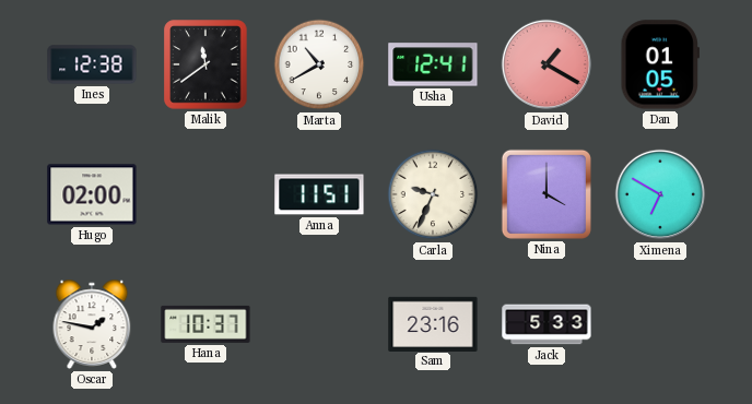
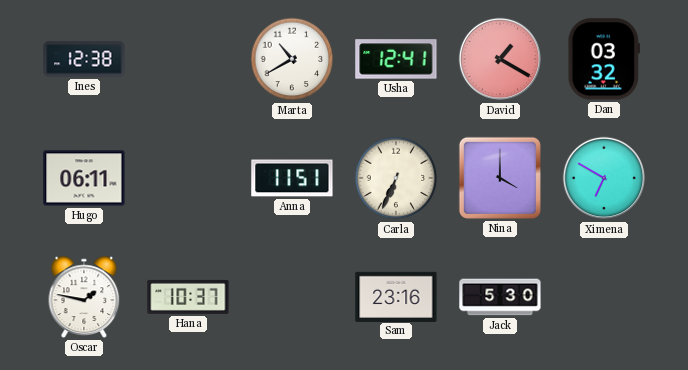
Malik: 11:39 -> none (205, 64)
Dan: 01:05 -> 03:32 (603, 59)
Hugo: 02:00 -> 06:11 (84, 178)
Carla: 9:34 -> 6:34 (396, 178)
Jack: 5:33 -> 5:30 (500, 297)
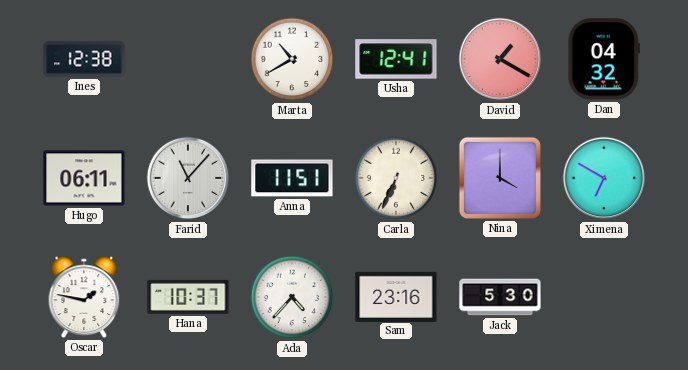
Dan: 03:32 -> 04:32 (603, 59)
Farid: none -> 11:07 (188, 178)
Ada: none -> 4:37 (292, 297)
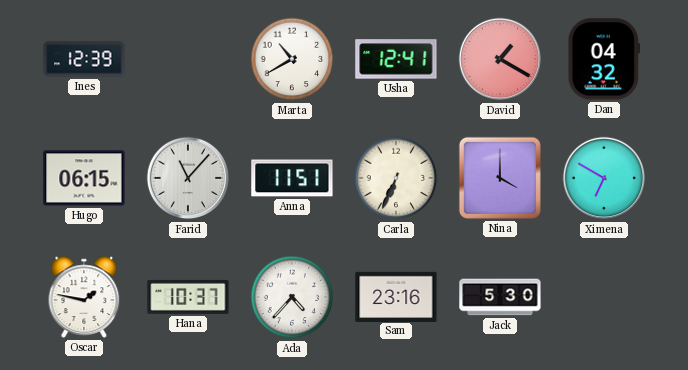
Ines: 12:38 -> 12:39 (84, 59)
Hugo: 06:11 -> 06:15 (84, 178)
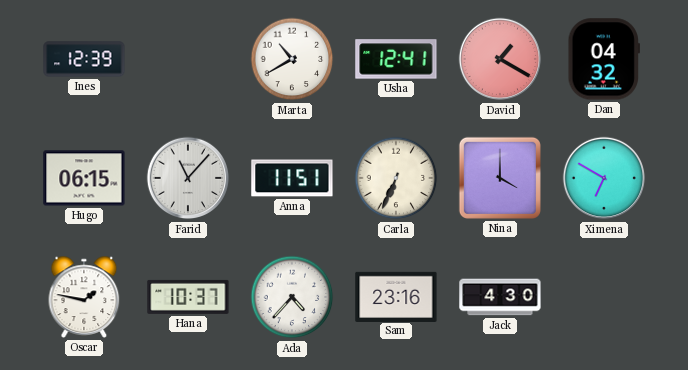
Jack: 5:30 -> 4:30 (500, 297)
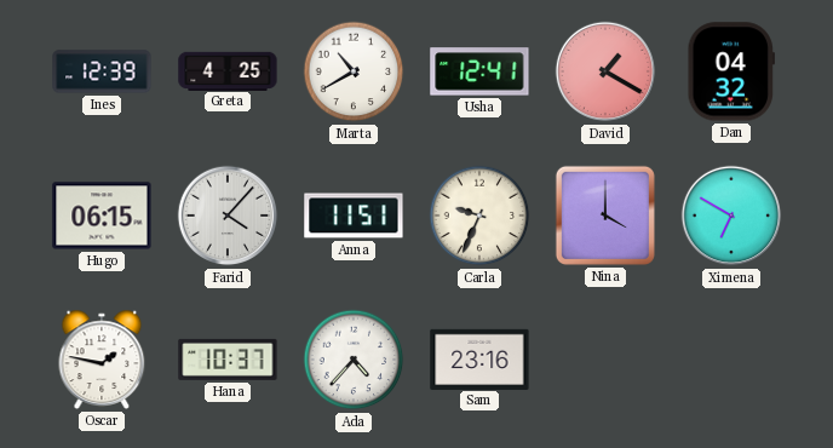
Greta: none -> 4:25 (228, 70)
Farid: 11:07 -> 4:07 (228, 216)
Carla: 6:34 -> 9:34 (479, 216)
Jack: 4:30 -> none (500, 297)
